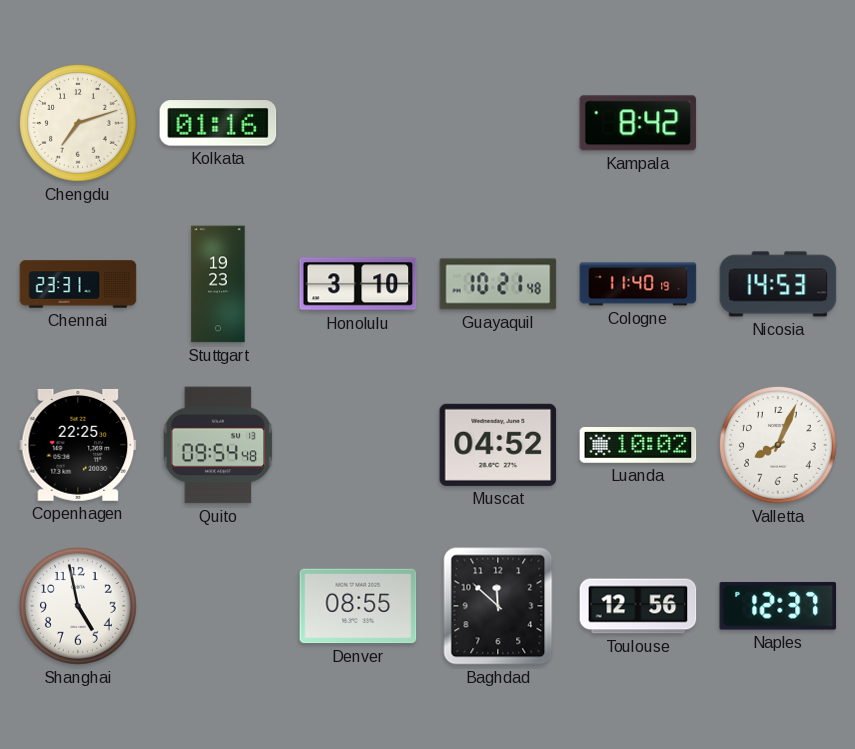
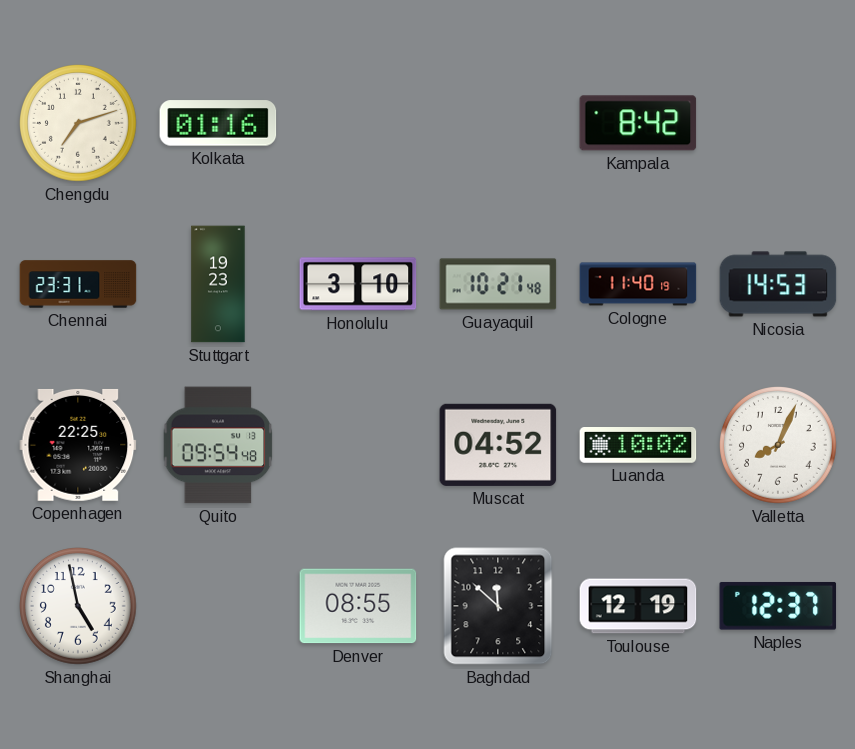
Toulouse: 12:56 -> 12:19 (638, 606)
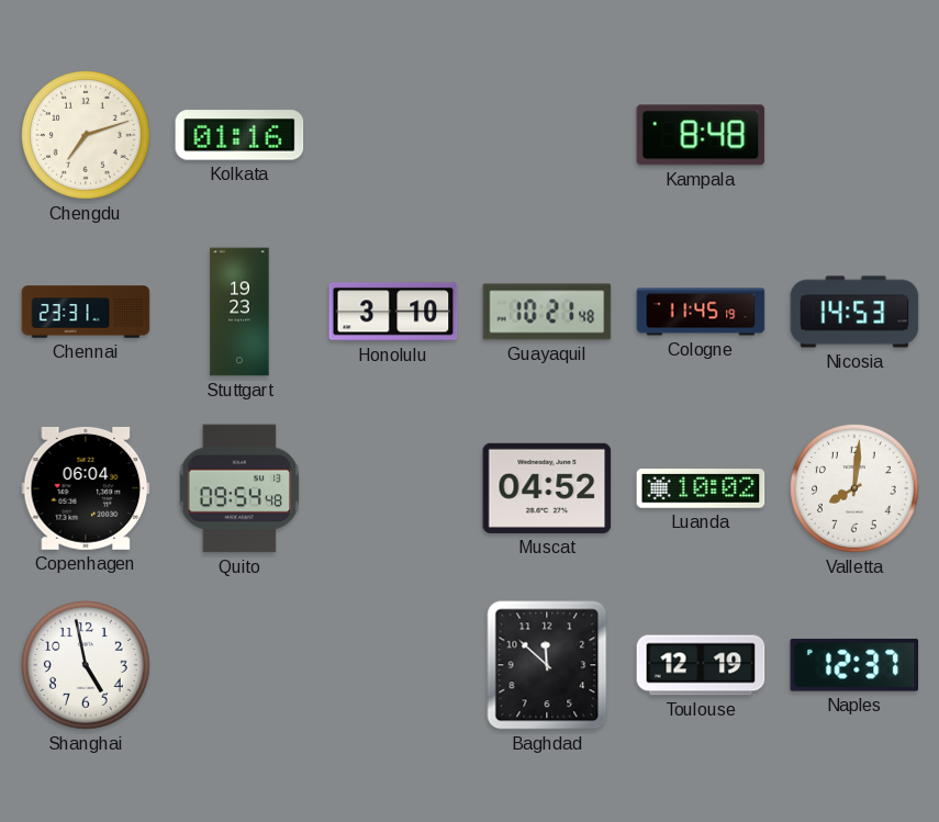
Kampala: 8:42 -> 8:48 (701, 135)
Cologne: 11:40 -> 11:45 (701, 312)
Copenhagen: 22:25 -> 06:04 (86, 488)
Valletta: 8:04 -> 8:01 (856, 489)
Denver: 08:55 -> none (358, 606)
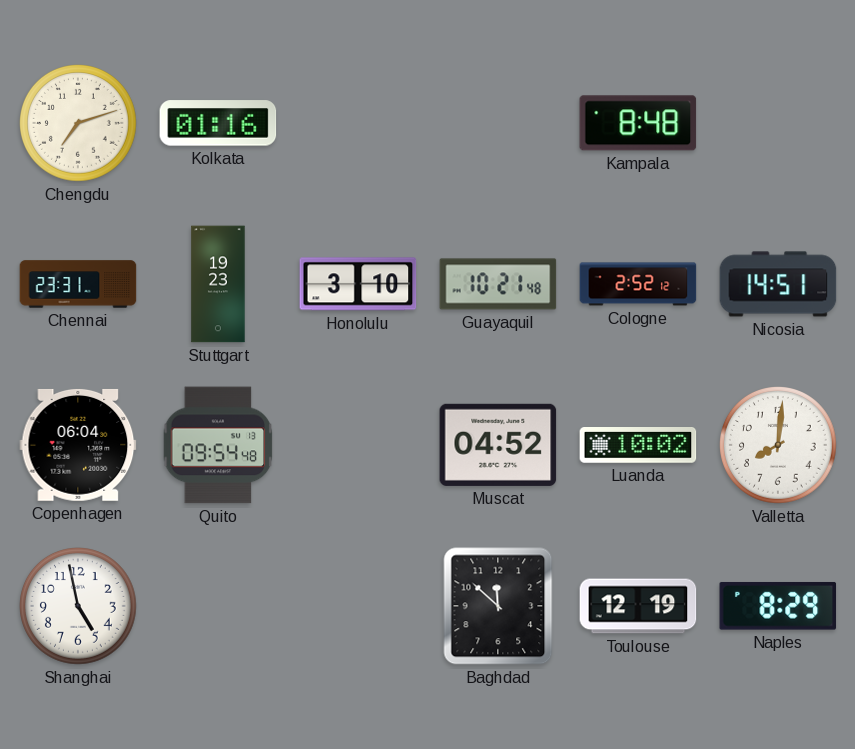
Cologne: 11:45 -> 2:52 (638, 284)
Nicosia: 14:53 -> 14:51 (778, 284)
Naples: 12:37 -> 8:29 (778, 606)
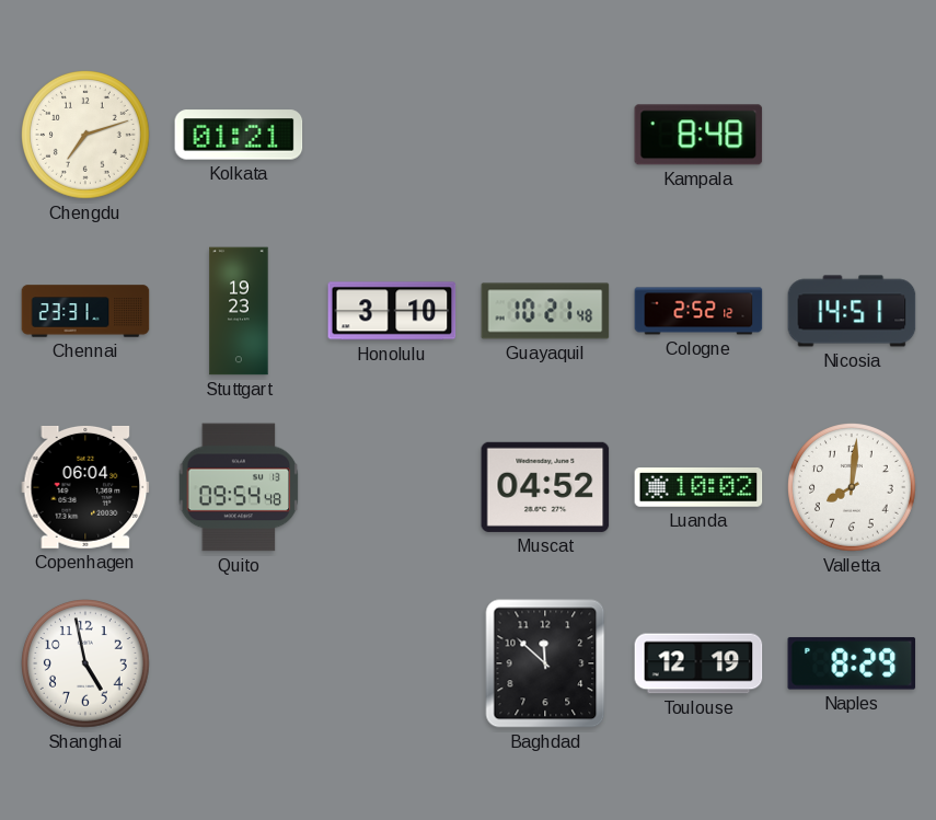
Kolkata: 01:16 -> 01:21 (239, 135)
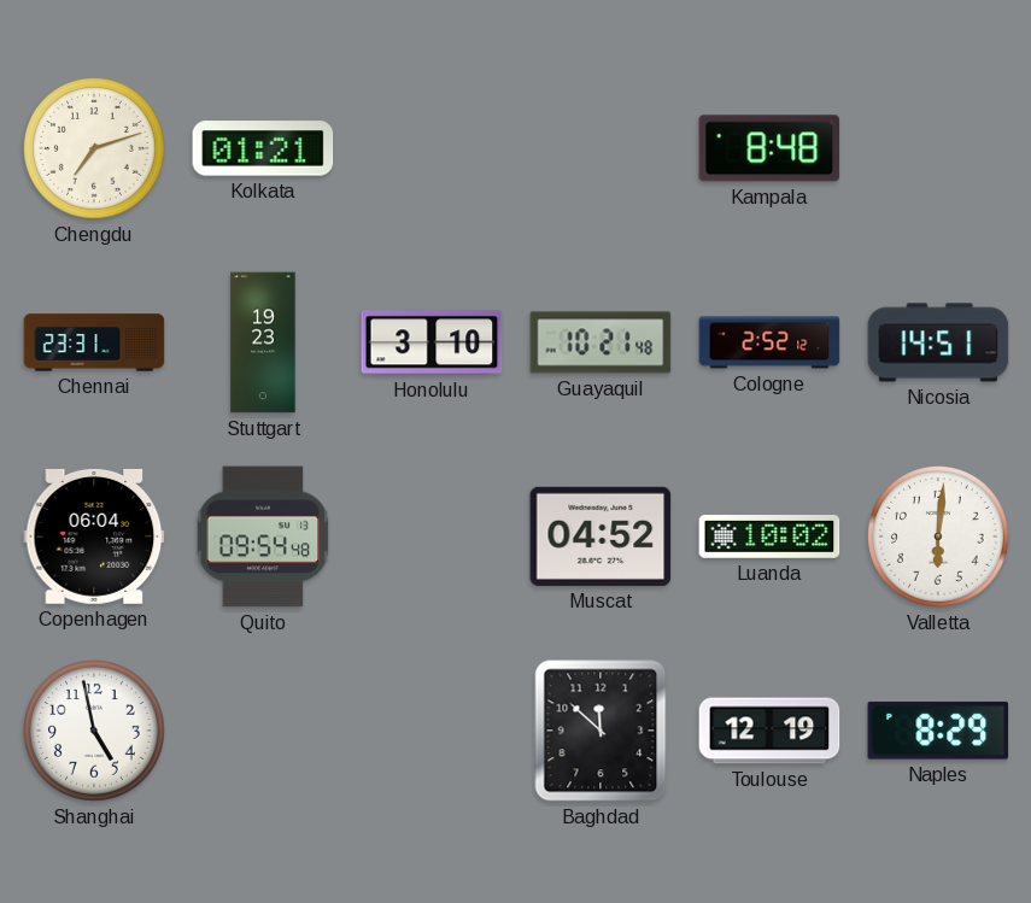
Valletta: 8:01 -> 6:01 (939, 538)
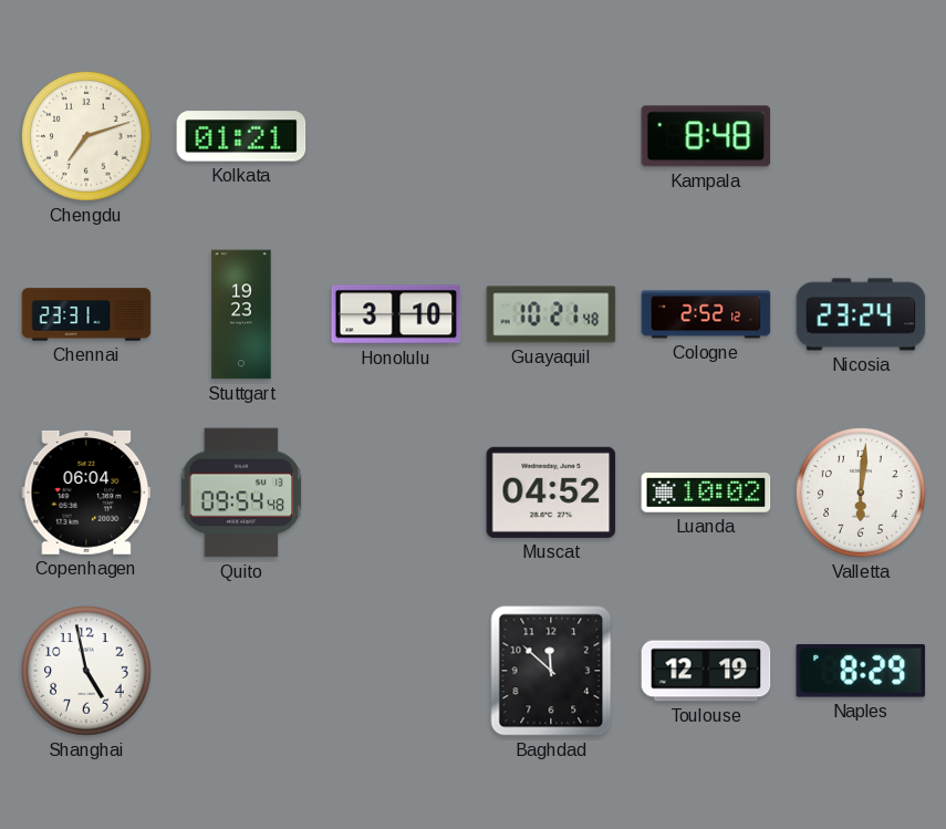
Nicosia: 14:51 -> 23:24 (861, 314)
